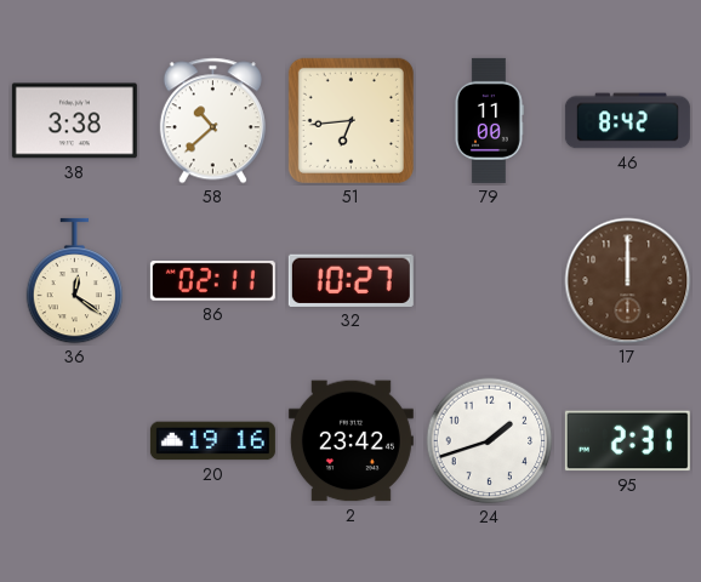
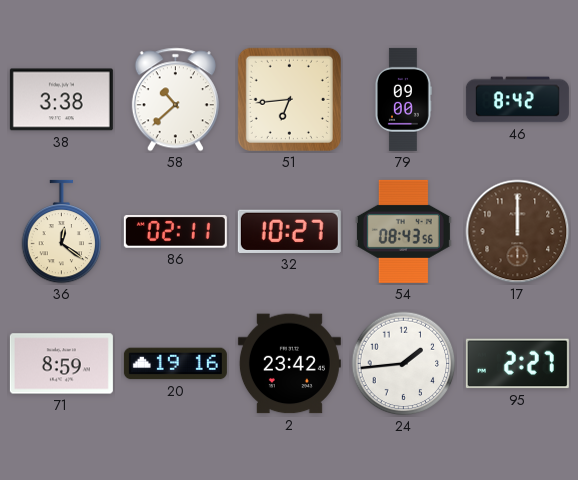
79: 11:00 -> 09:00 (403, 99)
54: none -> 08:43 (403, 231)
71: none -> 8:59 (61, 364)
24: 1:42 -> 1:44 (404, 364)
95: 2:31 -> 2:27 (517, 364)
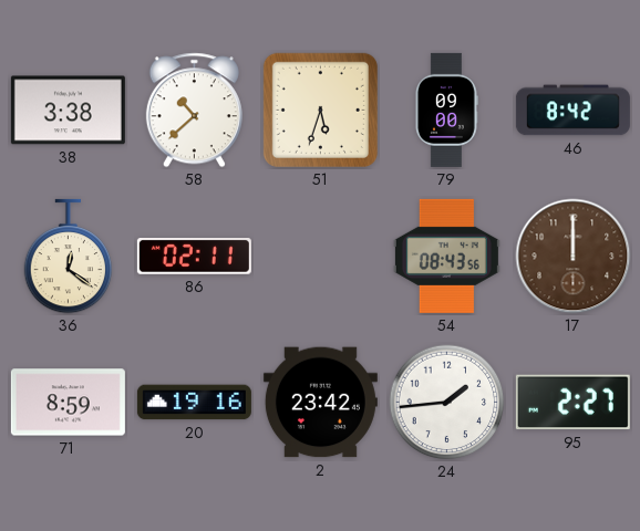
51: 6:44 -> 5:33 (320, 110)
32: 10:27 -> none (289, 231)
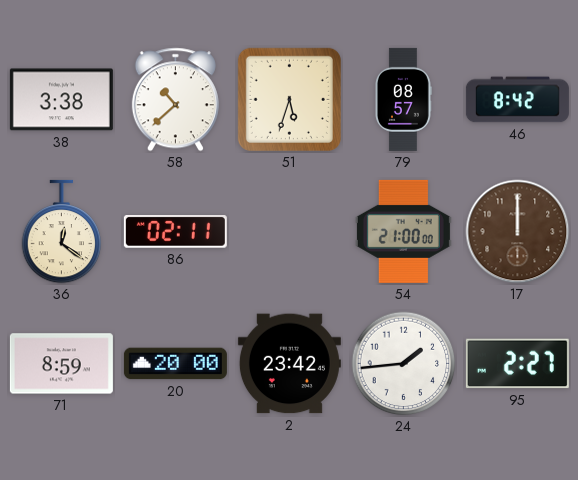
79: 09:00 -> 08:57 (403, 99)
54: 08:43 -> 21:00 (403, 231)
20: 19:16 -> 20:00 (175, 364)
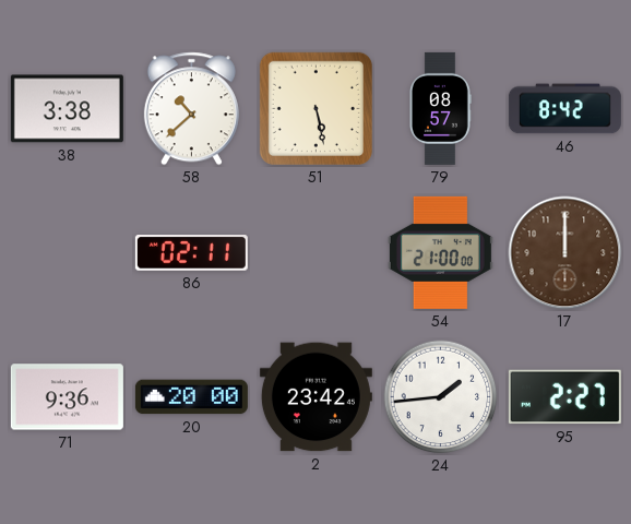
51: 5:33 -> 5:28 (315, 108)
36: 12:21 -> none (62, 232)
71: 8:59 -> 9:36 (67, 397)
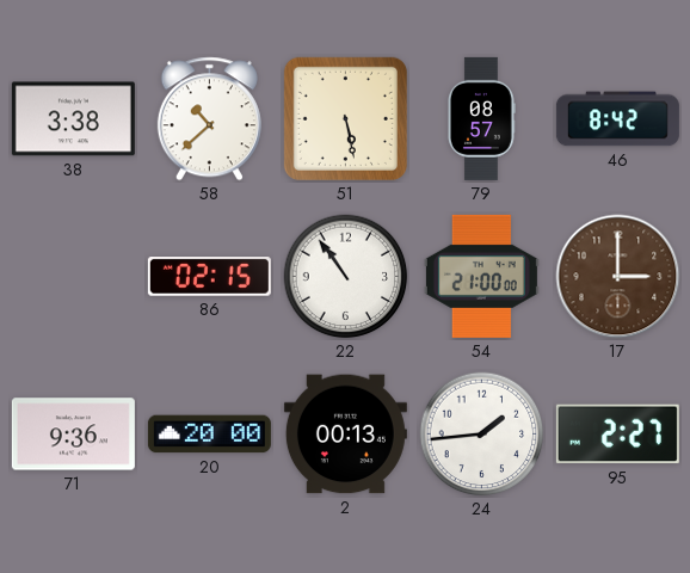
86: 02:11 -> 02:15 (209, 277)
22: none -> 10:54 (346, 277)
17: 12:00 -> 3:00 (618, 277)
2: 23:42 -> 00:13 (345, 435)
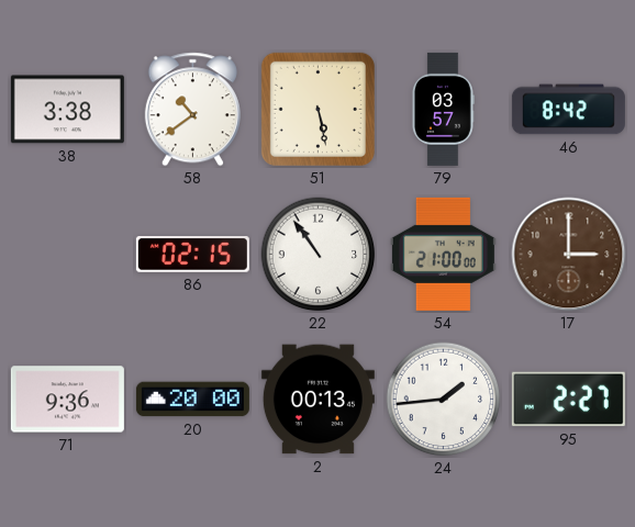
58: 10:38 -> 10:39 (192, 110)
79: 08:57 -> 03:57 (443, 109)
